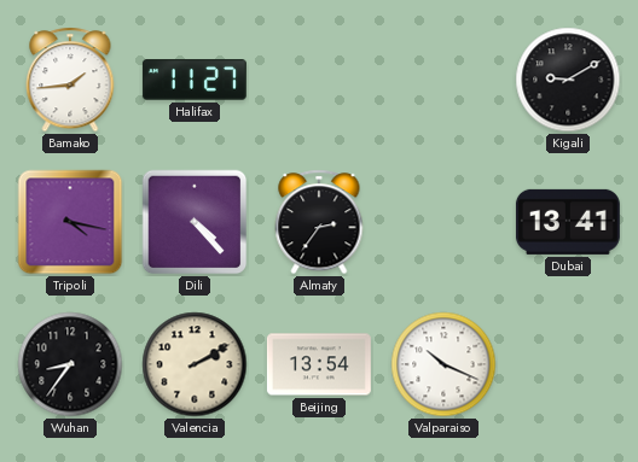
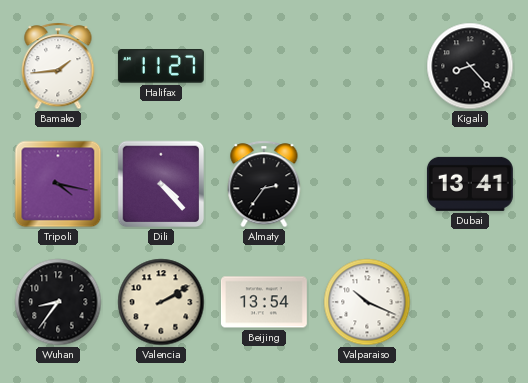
Kigali: 9:10 -> 8:23 (470, 66)
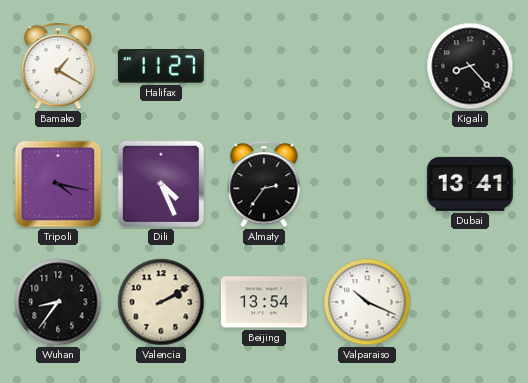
Bamako: 1:44 -> 1:20 (58, 66)
Dili: 4:23 -> 4:26 (161, 184)
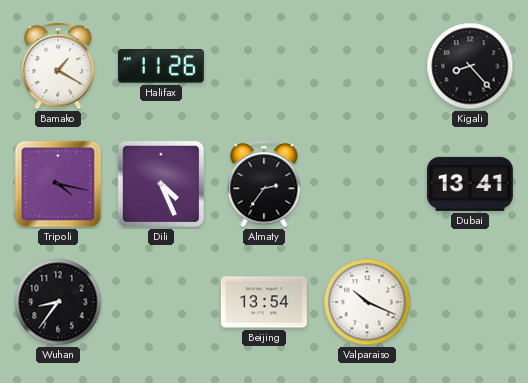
Halifax: 11:27 -> 11:26 (161, 66)
Valencia: 2:10 -> none (161, 302)
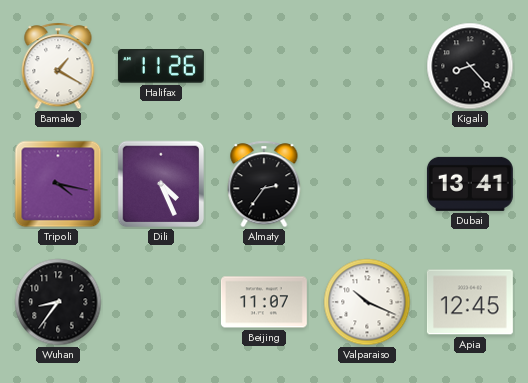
Beijing: 13:54 -> 11:07 (264, 302)
Apia: none -> 12:45 (470, 302)
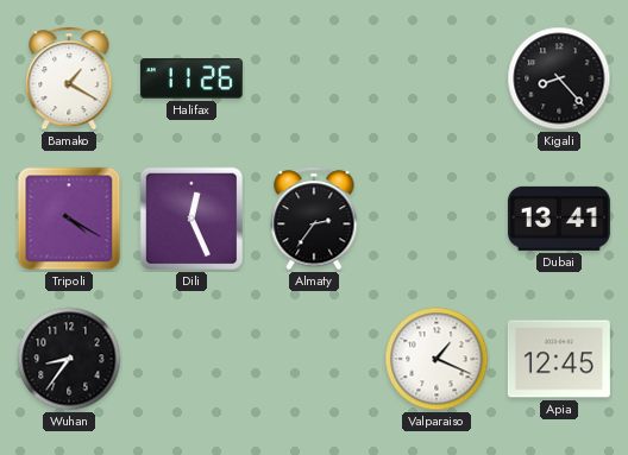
Tripoli: 4:17 -> 4:20 (69, 219)
Dili: 4:26 -> 12:26 (191, 219)
Beijing: 11:07 -> none (264, 302)
Valparaiso: 10:19 -> 1:19 (437, 359)
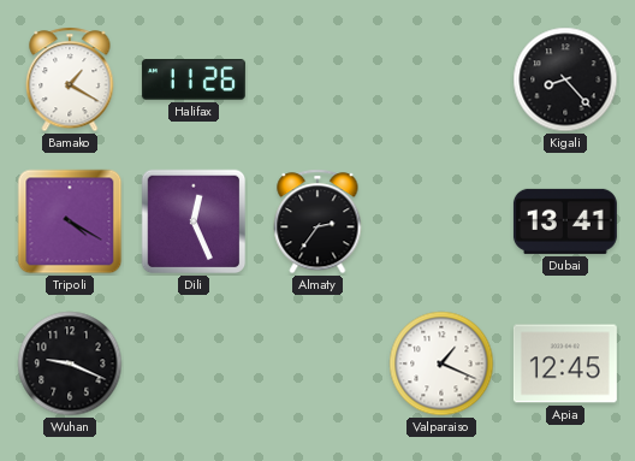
Wuhan: 8:36 -> 9:19 (70, 364)
